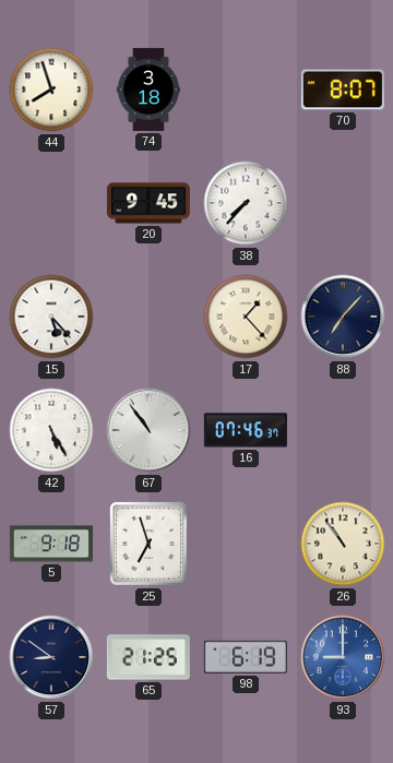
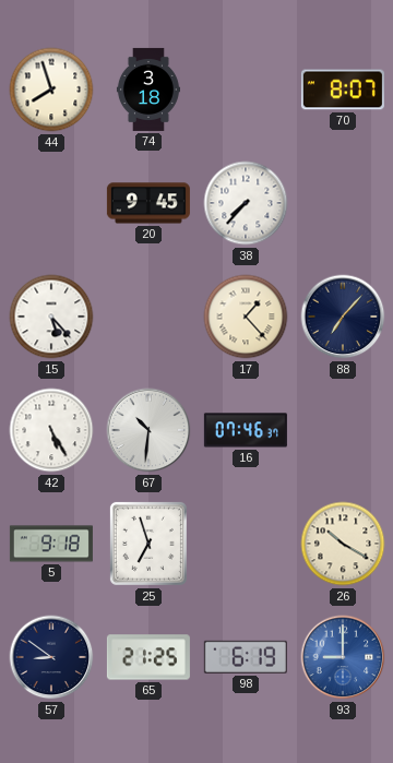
67: 10:54 -> 10:31 (148, 430)
26: 10:54 -> 10:20 (343, 544)
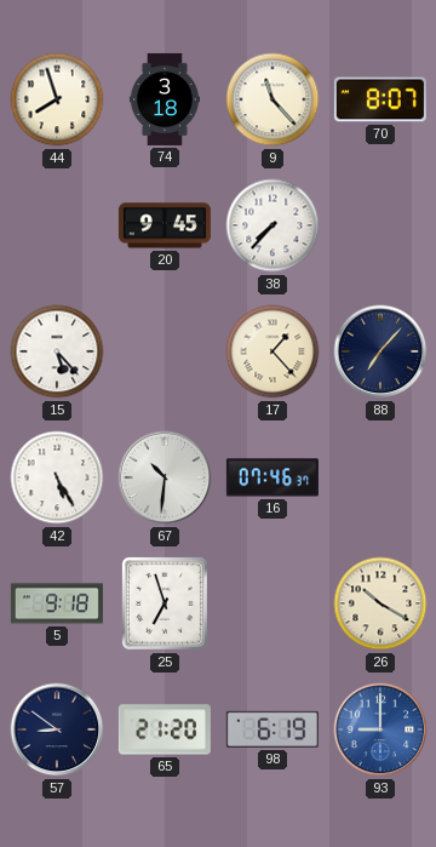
9: none -> 11:23 (272, 99)
65: 21:25 -> 21:20 (165, 729)
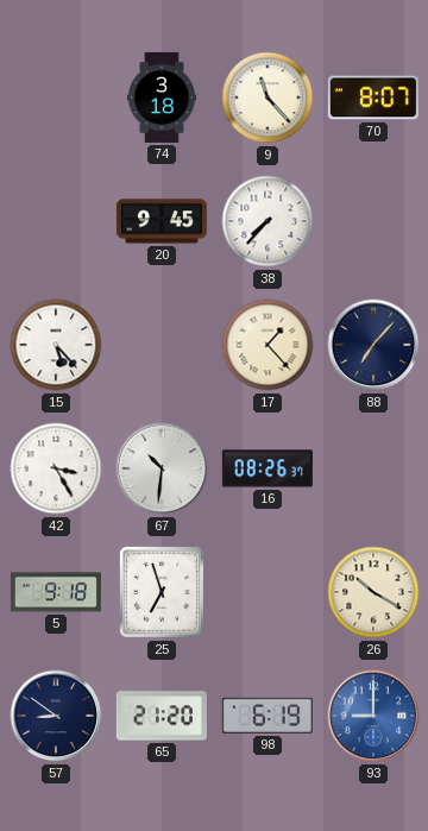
44: 7:57 -> none (57, 99)
42: 5:25 -> 3:25 (56, 468)
16: 07:46 -> 08:26 (267, 468)
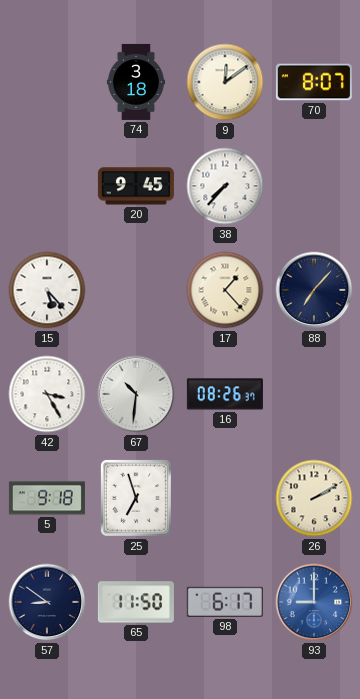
9: 11:23 -> 12:09 (225, 82)
26: 10:20 -> 2:10 (314, 498)
65: 21:20 -> 11:50 (136, 602)
98: 6:19 -> 6:17 (225, 602)
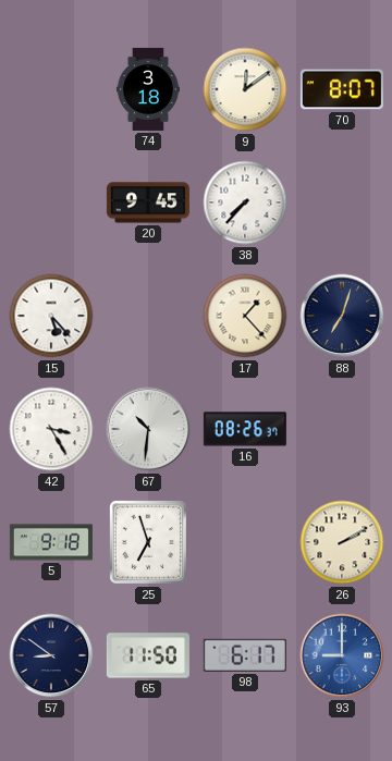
88: 7:07 -> 7:03 (342, 316)
